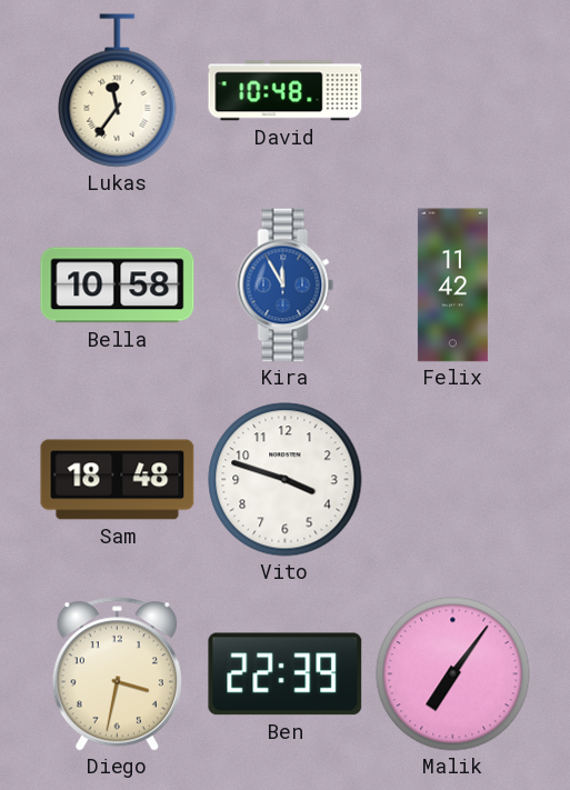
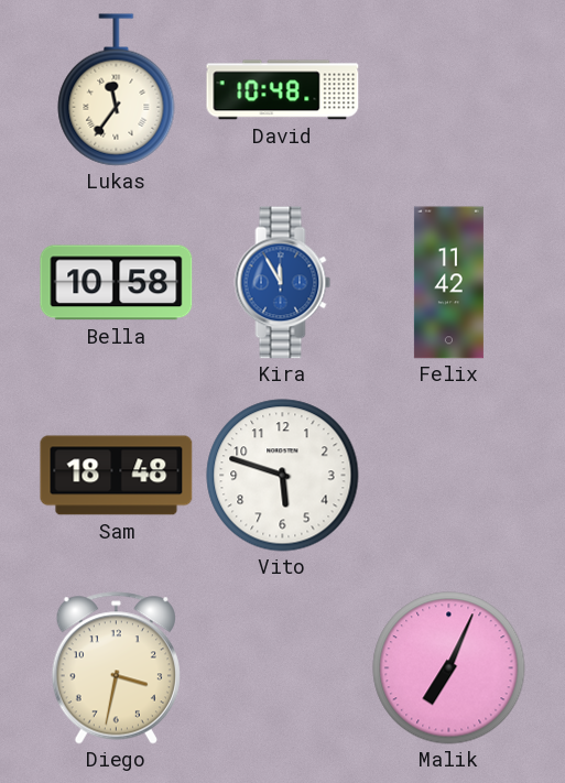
Vito: 3:48 -> 5:48 (283, 476)
Ben: 22:39 -> none (286, 674)
Malik: 7:06 -> 7:04 (449, 668)
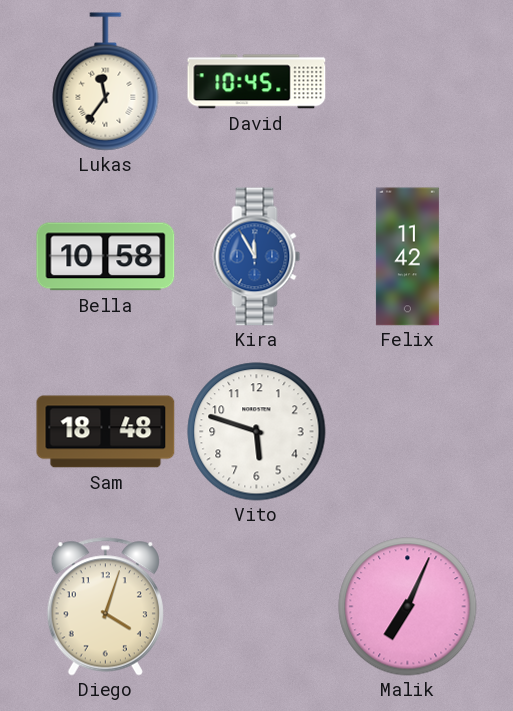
David: 10:48 -> 10:45 (257, 82)
Diego: 3:32 -> 4:03 (105, 607)
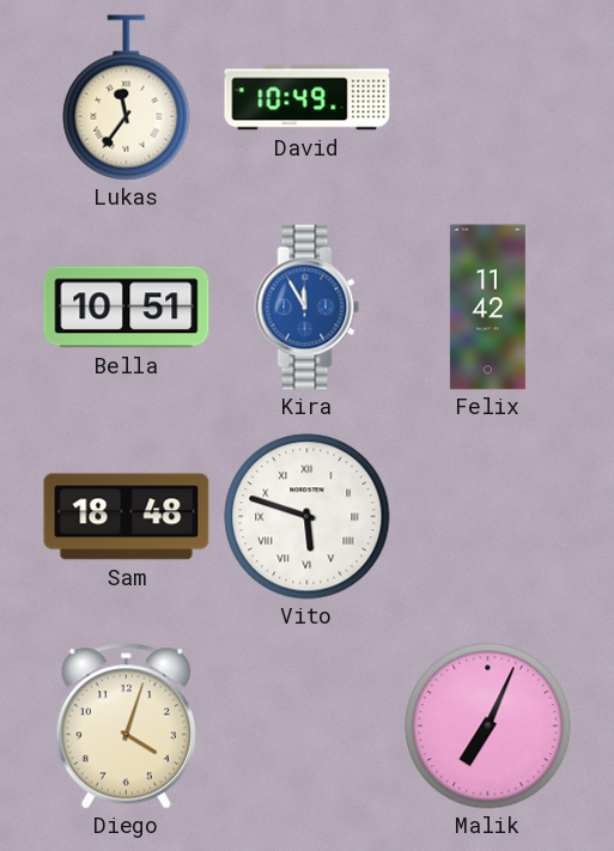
David: 10:45 -> 10:49 (308, 98)
Bella: 10:58 -> 10:51 (127, 308)
Vito numerals: Arabic -> Roman (308, 517)
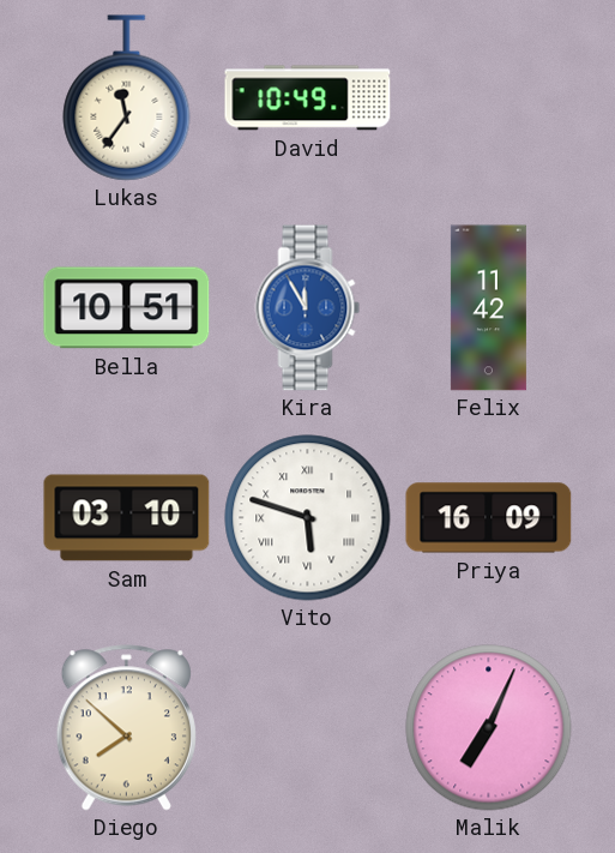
Sam: 18:48 -> 03:10 (127, 518)
Priya: none -> 16:09 (489, 518)
Diego: 4:03 -> 7:52 (126, 728)
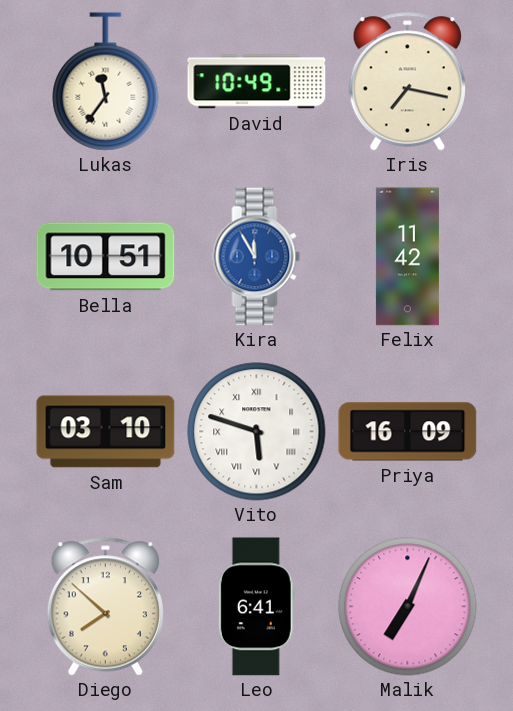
Iris: none -> 7:17 (407, 82)
Leo: none -> 6:41 (256, 607)
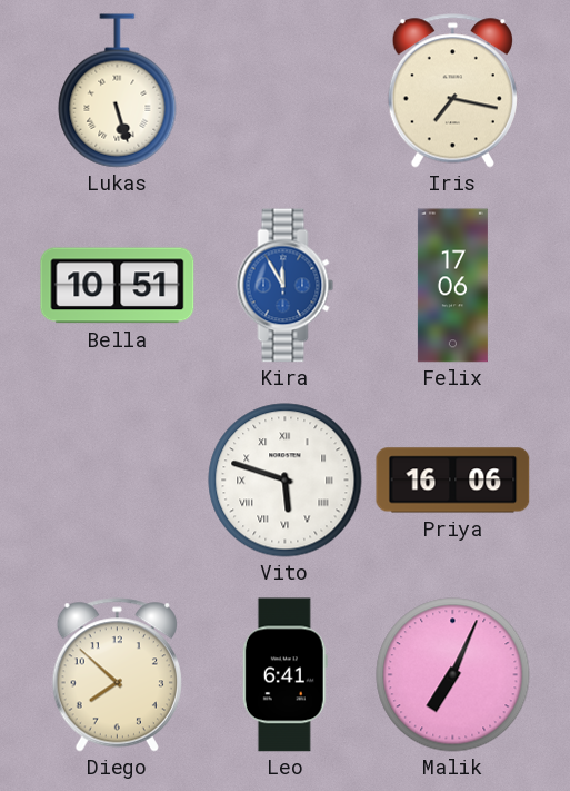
Lukas: 11:36 -> 5:27 (118, 91)
David: 10:49 -> none (257, 82)
Felix: 11:42 -> 17:06 (452, 286)
Sam: 03:10 -> none (106, 432)
Priya: 16:09 -> 16:06 (453, 481)
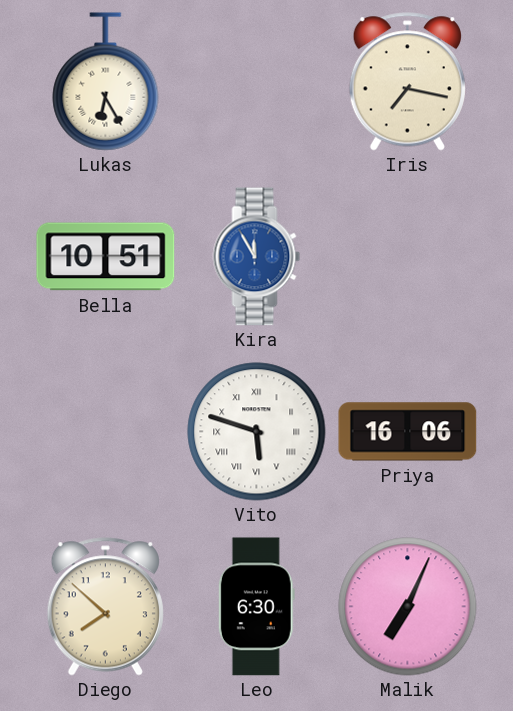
Lukas: 5:27 -> 6:25 (106, 82)
Felix: 17:06 -> none (452, 286)
Leo: 6:41 -> 6:30 (256, 607)
